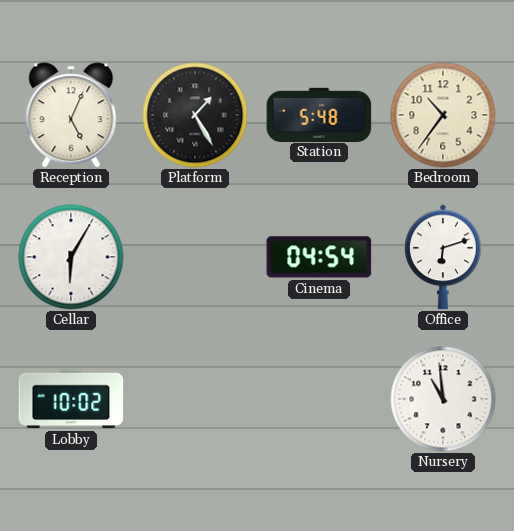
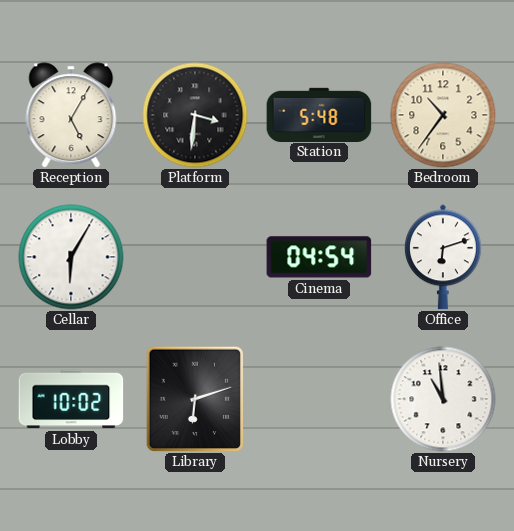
Reception: 5:04 -> 5:05 (71, 115)
Platform: 1:25 -> 3:31 (195, 115)
Library: none -> 6:12 (195, 399)
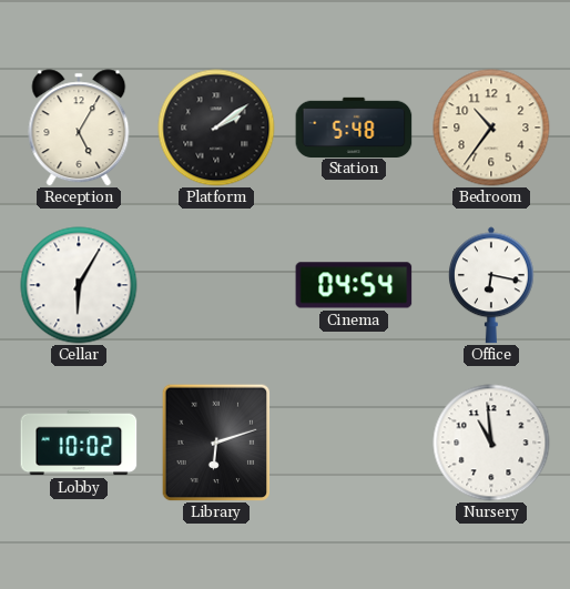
Platform: 3:31 -> 2:09 (216, 128)
Office: 6:12 -> 6:17 (492, 285)
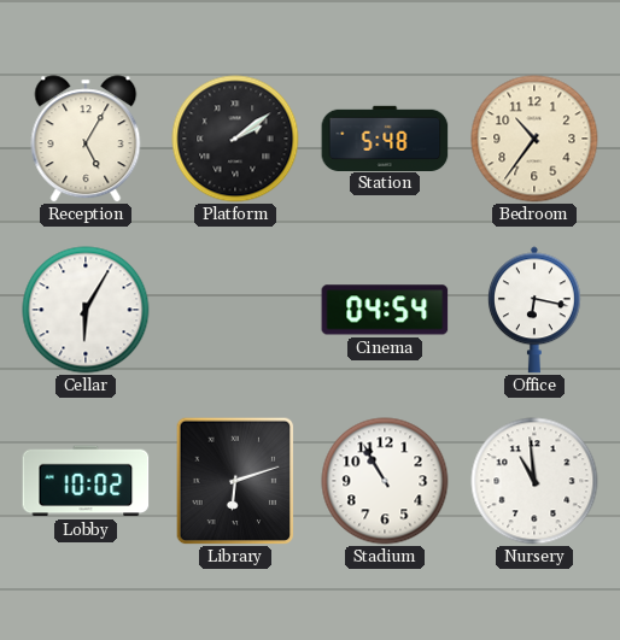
Stadium: none -> 10:55 (385, 481)
